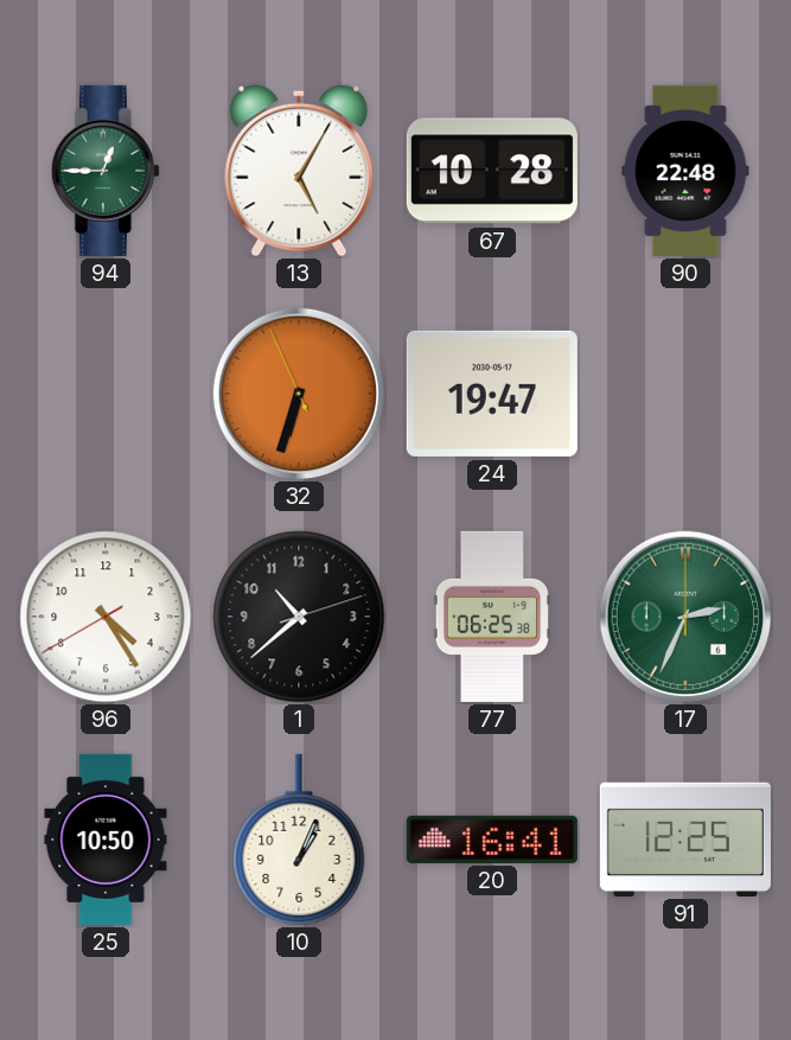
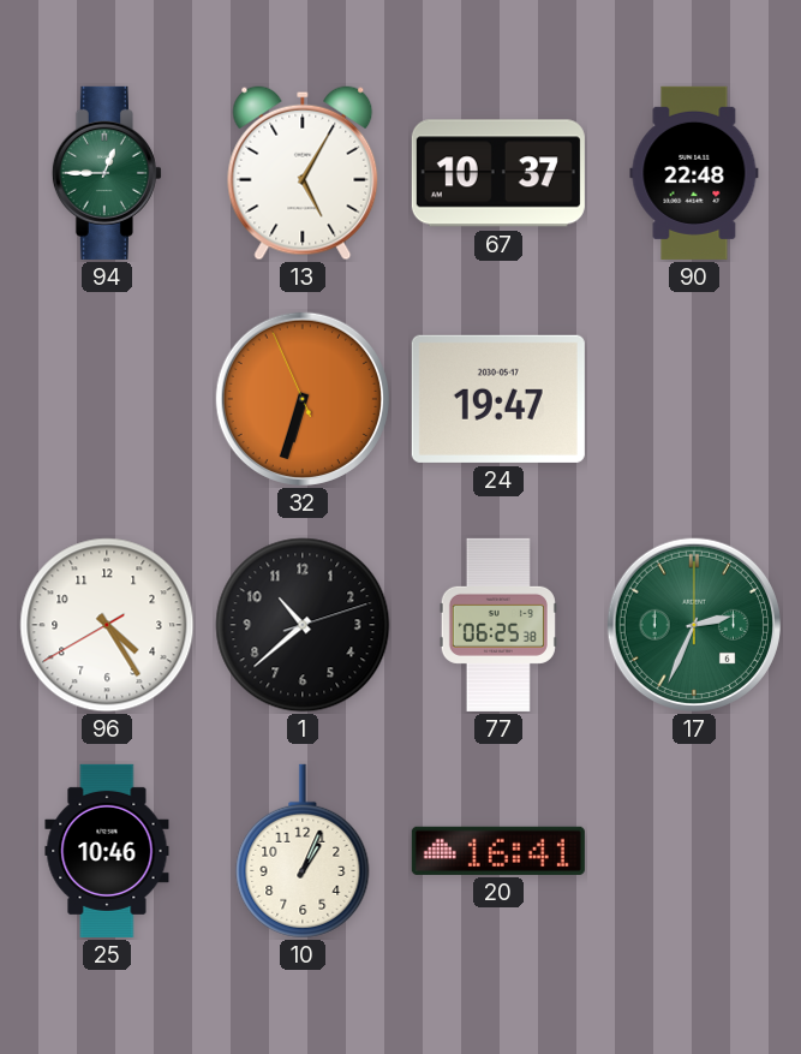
67: 10:28 -> 10:37 (498, 173)
25: 10:50 -> 10:46 (107, 851)
91: 12:25 -> none (685, 840)
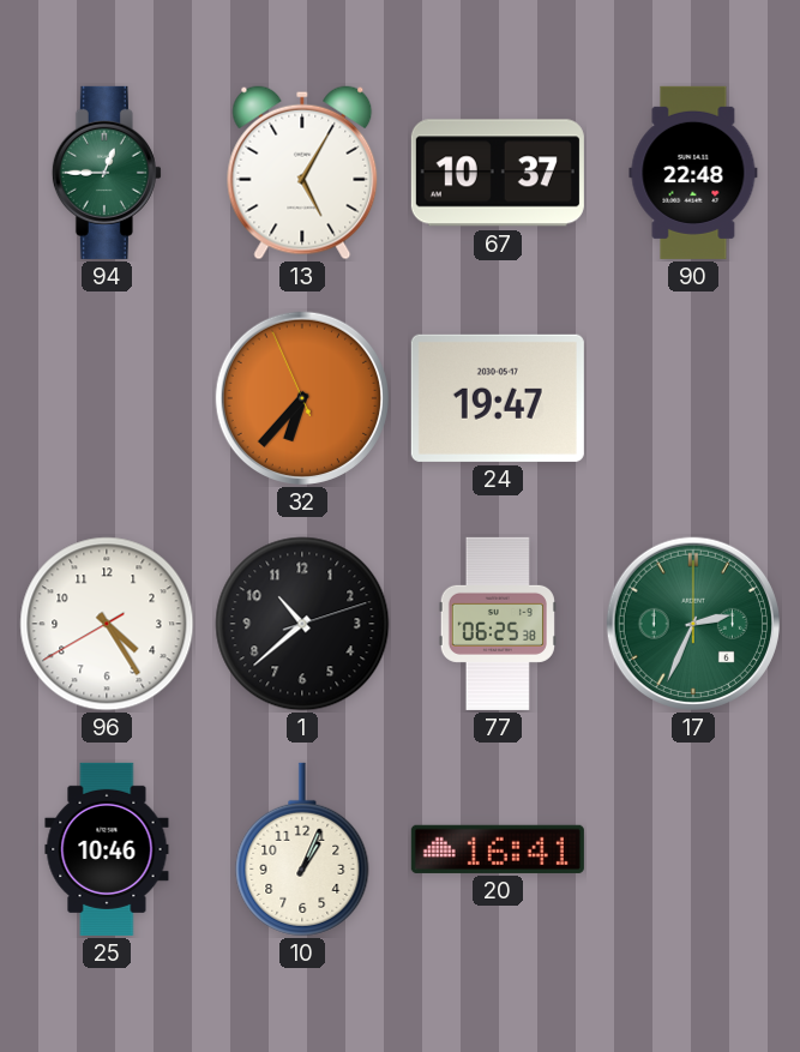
32: 6:32 -> 6:36 (302, 398)
